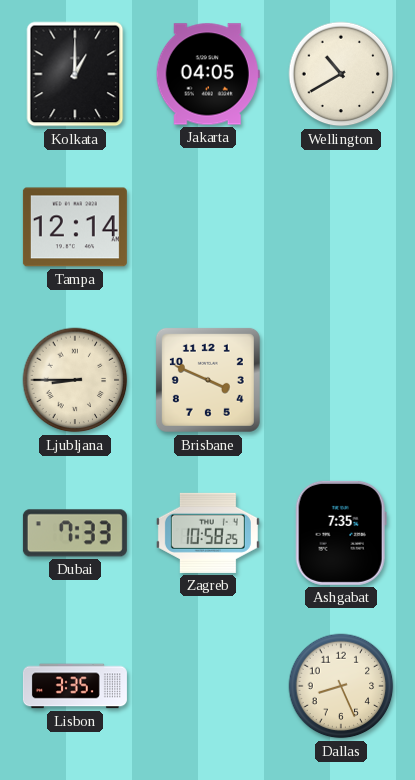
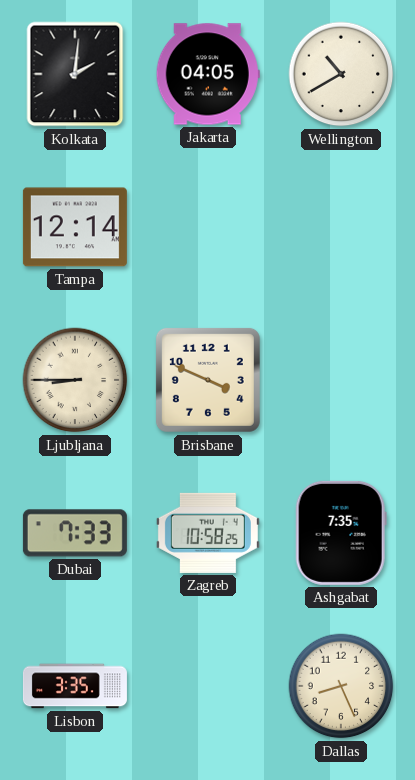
Kolkata: 1:00 -> 2:01 (75, 74)
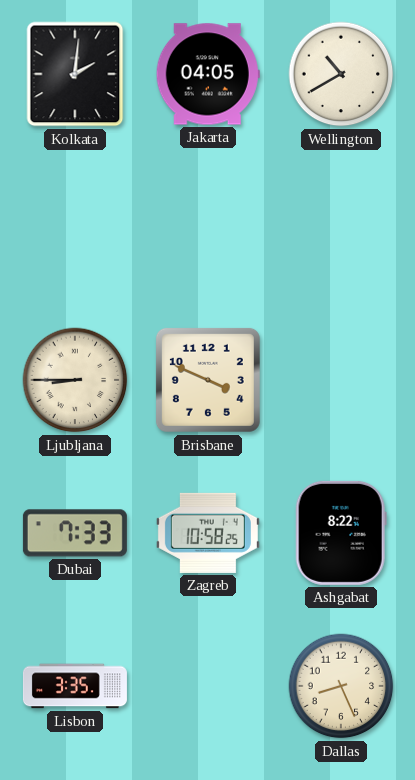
Tampa: 12:14 -> none (75, 227)
Ashgabat: 7:35 -> 8:22 (341, 533)
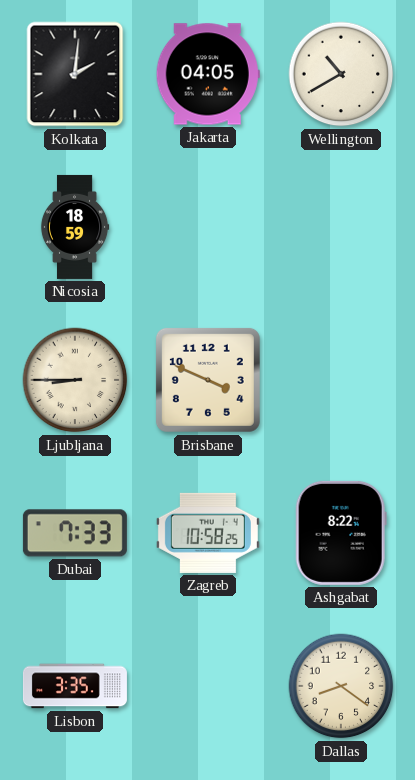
Nicosia: none -> 18:59 (75, 227)
Dallas: 8:26 -> 8:21 (341, 686)
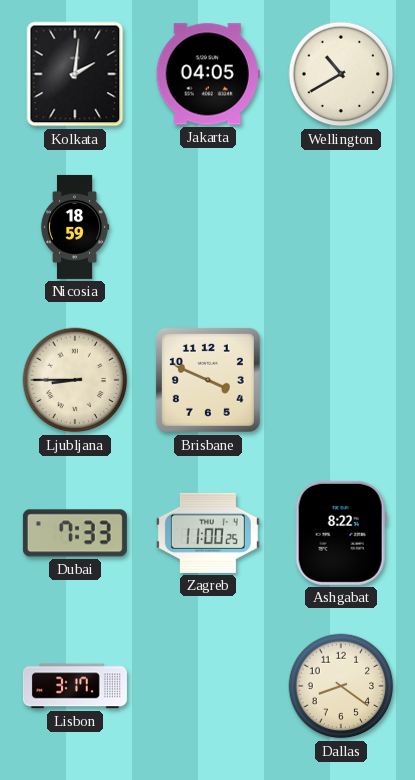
Zagreb: 10:58 -> 11:00 (208, 533)
Lisbon: 3:35 -> 3:17 (75, 686)
